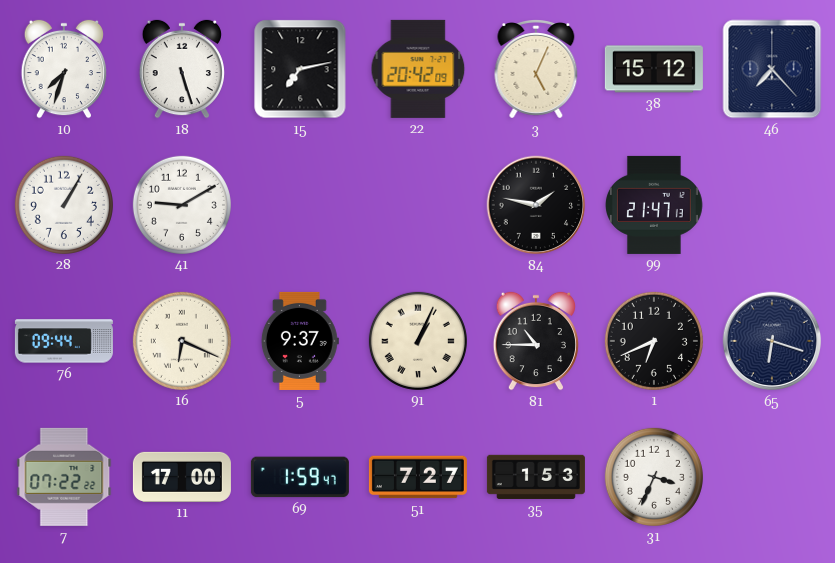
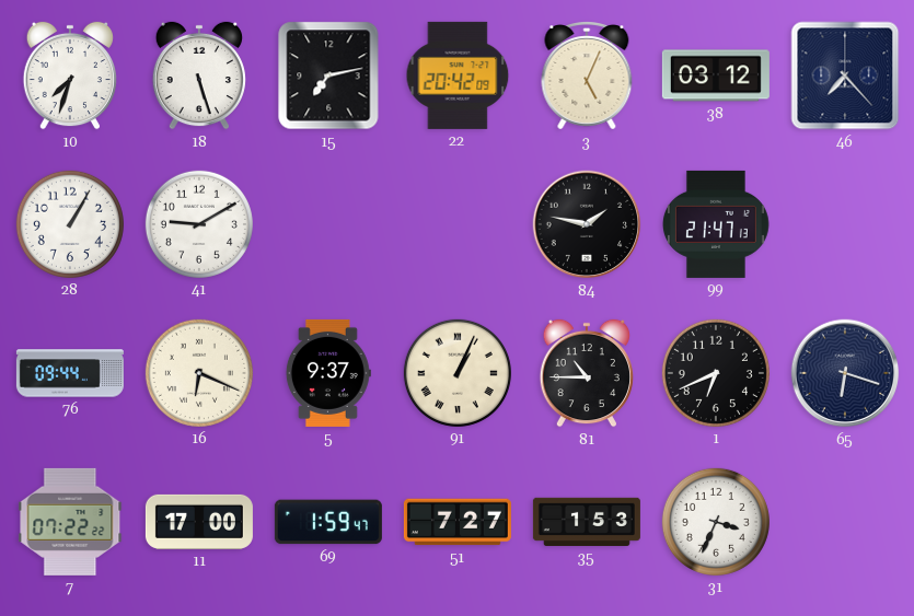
38: 15:12 -> 03:12 (716, 75)
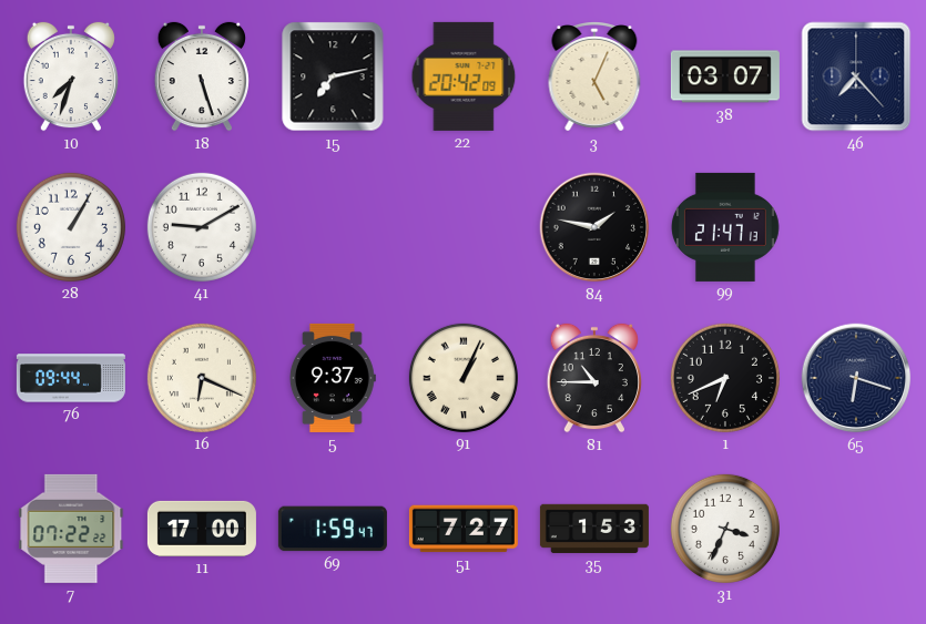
38: 03:12 -> 03:07 (725, 76)
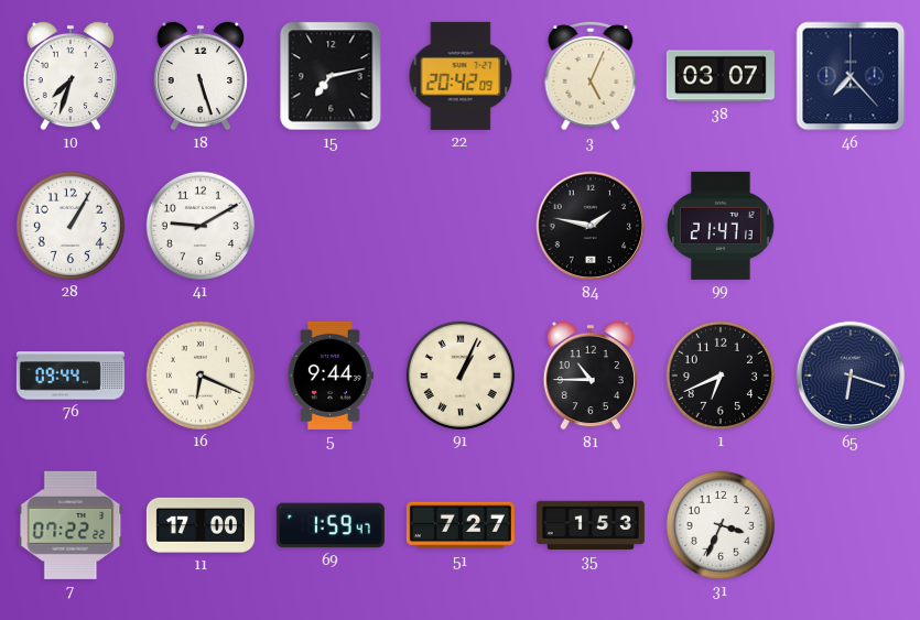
5: 9:37 -> 9:44 (331, 376)
